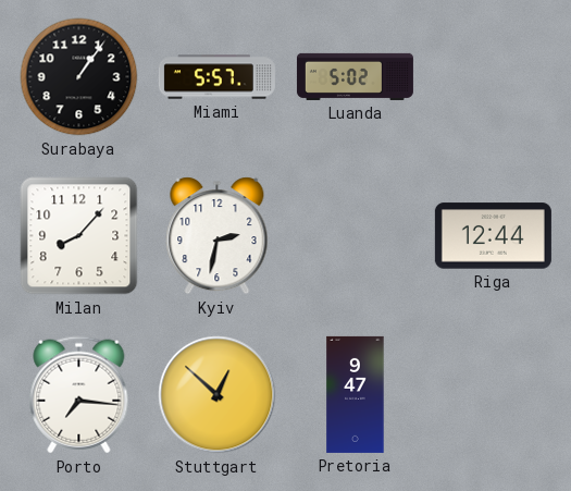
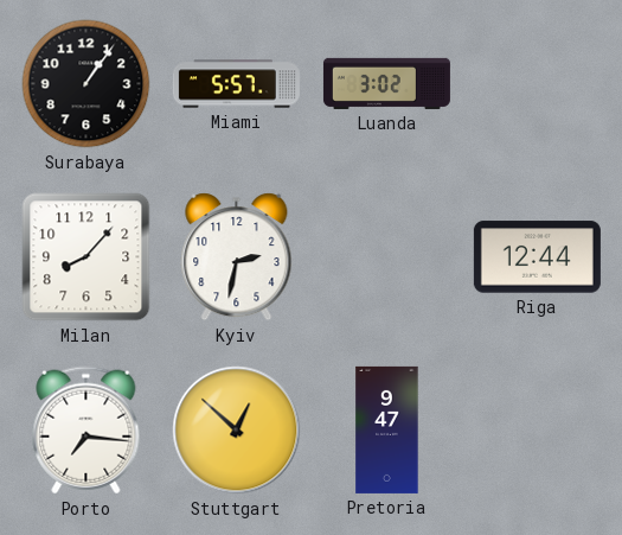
Luanda: 5:02 -> 3:02 (386, 83)
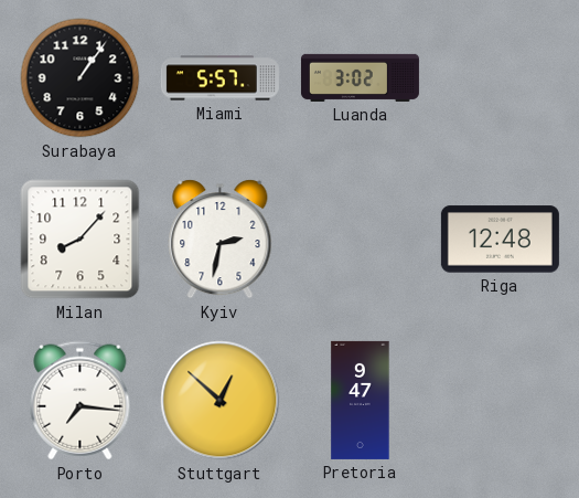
Riga: 12:44 -> 12:48 (500, 240)
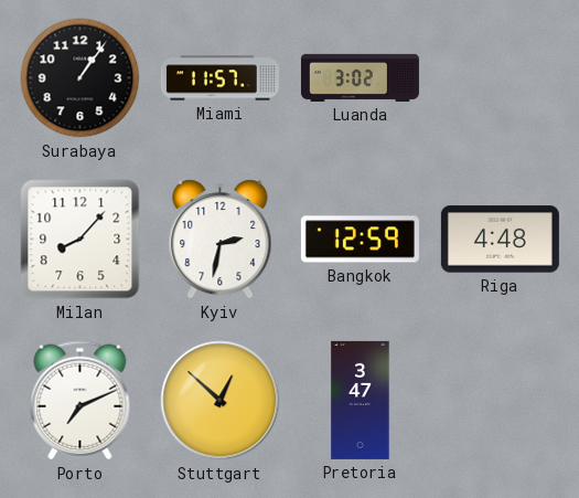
Miami: 5:57 -> 11:57 (219, 78)
Bangkok: none -> 12:59 (360, 240)
Riga: 12:48 -> 4:48 (500, 240)
Porto: 7:16 -> 7:11 (81, 401)
Pretoria: 9:47 -> 3:47 (361, 400)
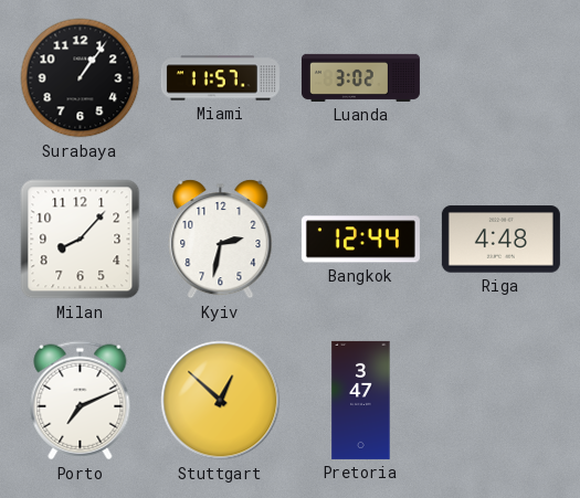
Bangkok: 12:59 -> 12:44 (360, 240)
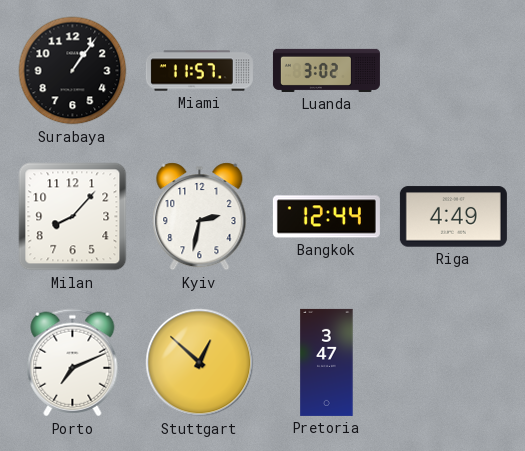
Riga: 4:48 -> 4:49 (453, 217)
